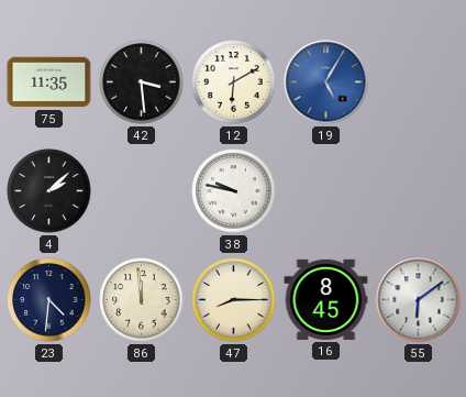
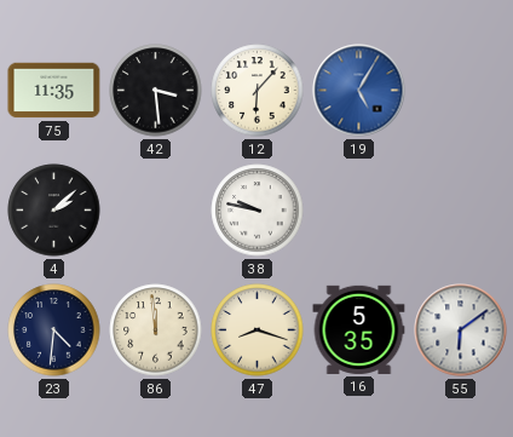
12: 6:10 -> 6:07 (258, 91)
47: 8:15 -> 8:18 (258, 330)
16: 8:45 -> 5:35 (359, 329)
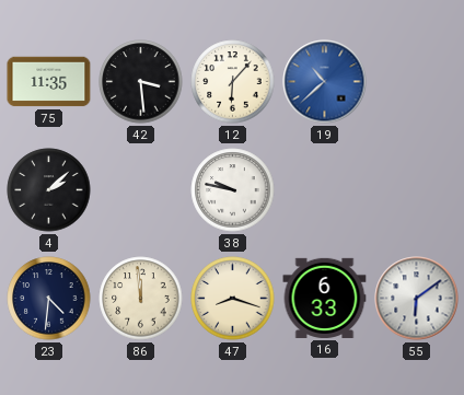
19: 5:05 -> 10:38 (325, 82)
16: 5:35 -> 6:33 (325, 298)
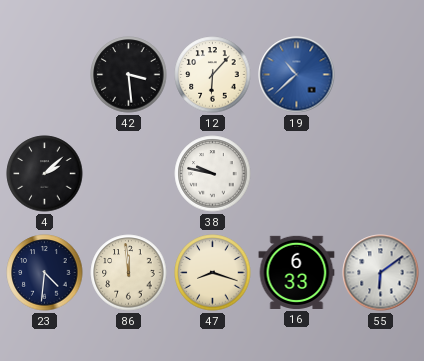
75: 11:35 -> none (49, 82)
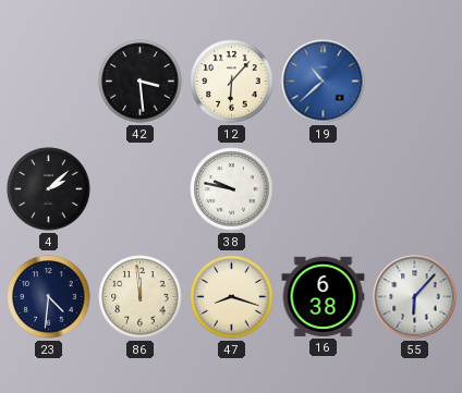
16: 6:33 -> 6:38 (324, 296)
55: 6:09 -> 6:07 (415, 297)
